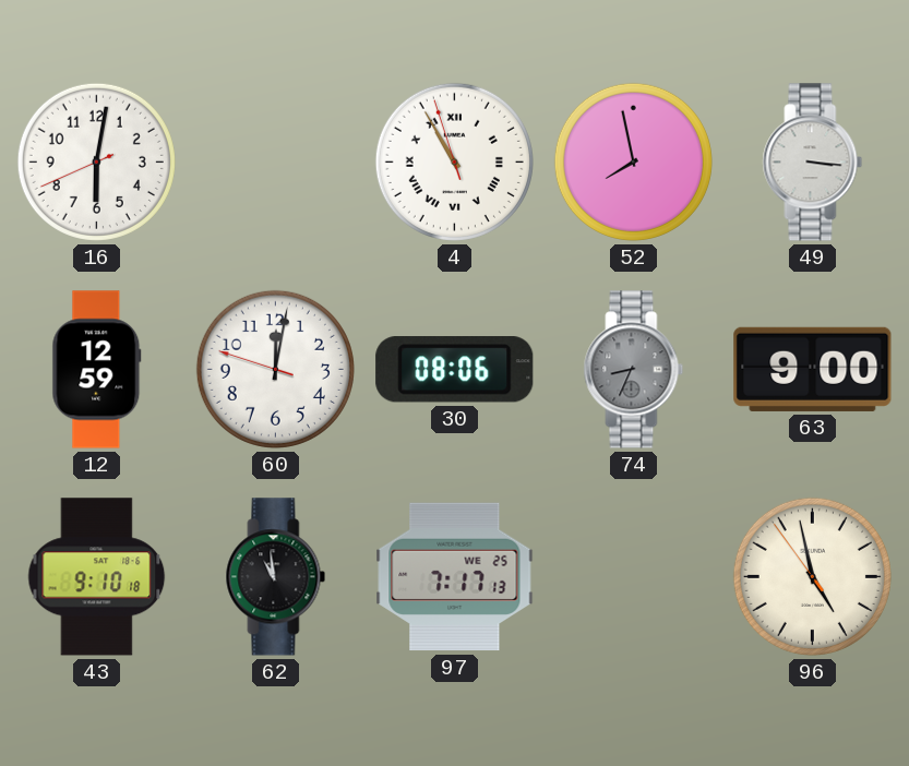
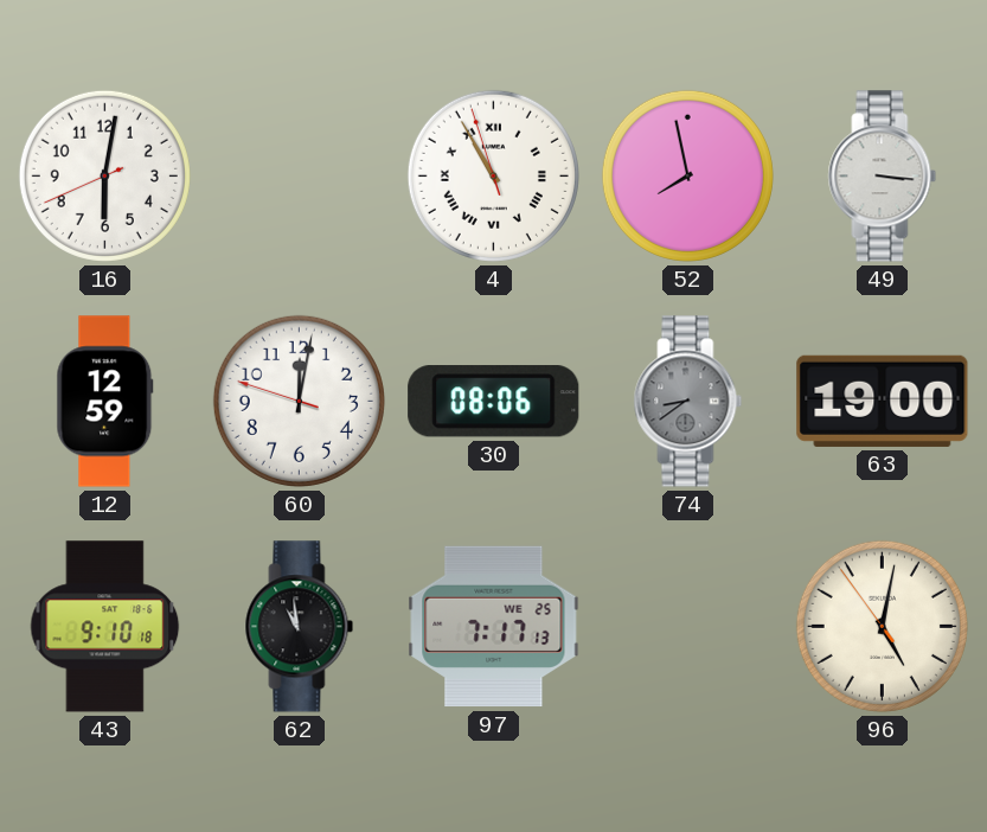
74: 8:34 -> 8:39 (688, 402)
63: 9:00 -> 19:00 (883, 401)
96: 4:57 -> 5:01 (882, 626)
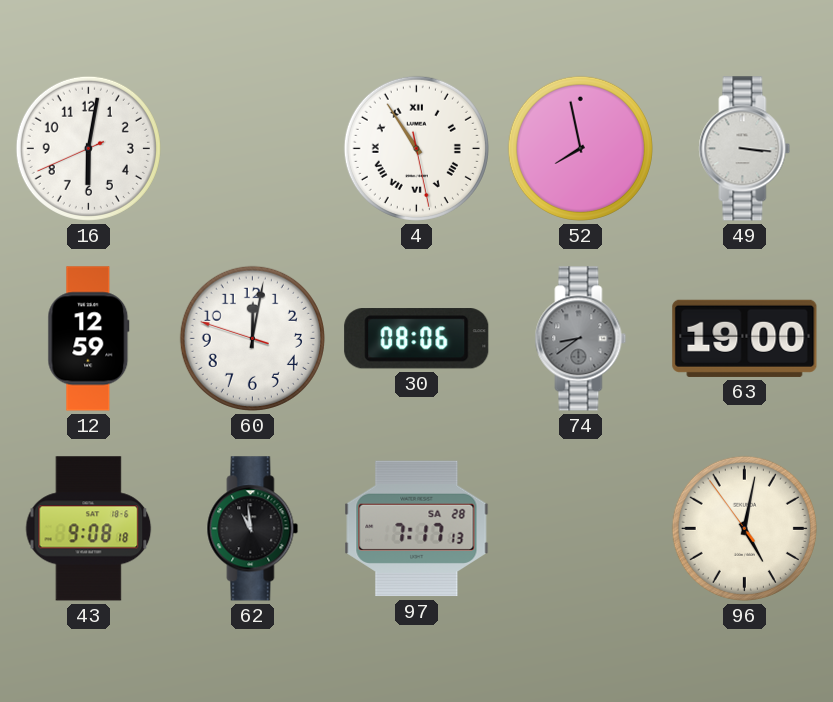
4: 10:54:57 -> 10:54:28 (416, 148)
43: 9:10 -> 9:08 (89, 529)
97 date: WE 25 -> SA 28 (417, 529)
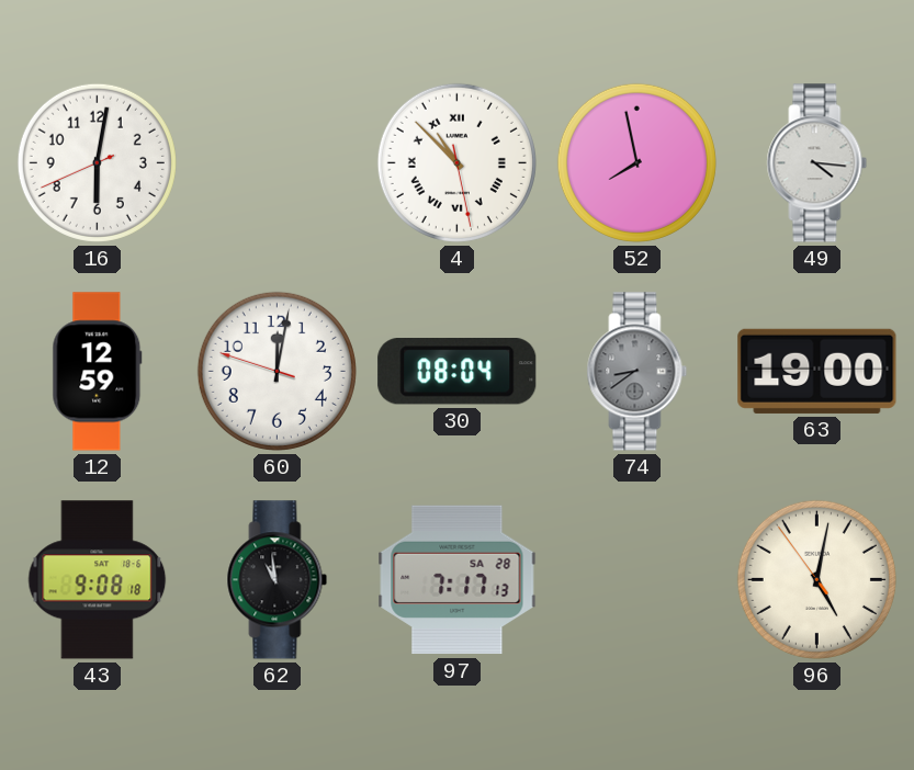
4: 10:54 -> 10:52 (456, 162)
49: 3:16 -> 4:16 (817, 163)
30: 08:06 -> 08:04 (458, 372)
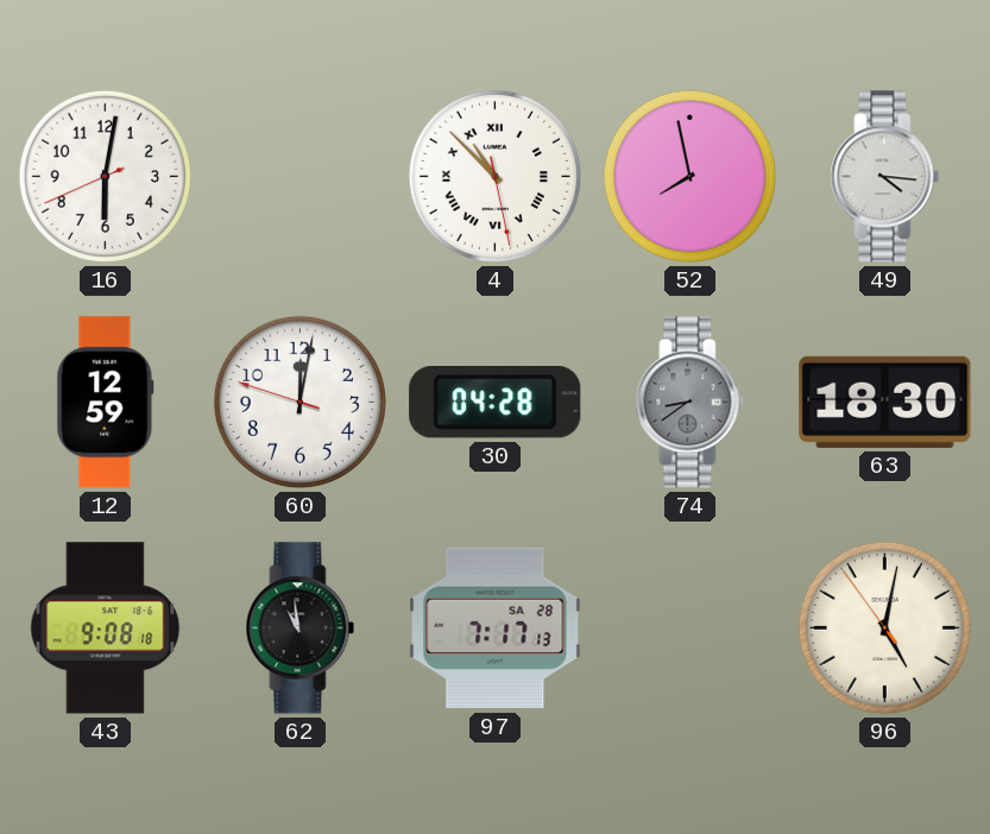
30: 08:04 -> 04:28 (496, 403)
63: 19:00 -> 18:30 (885, 402)
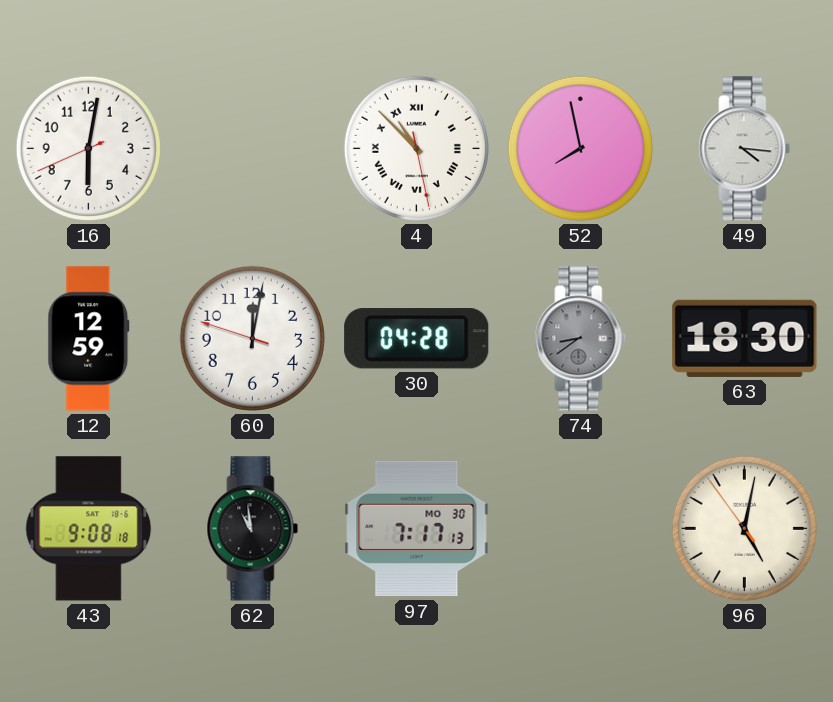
97 date: SA 28 -> MO 30 (417, 529)
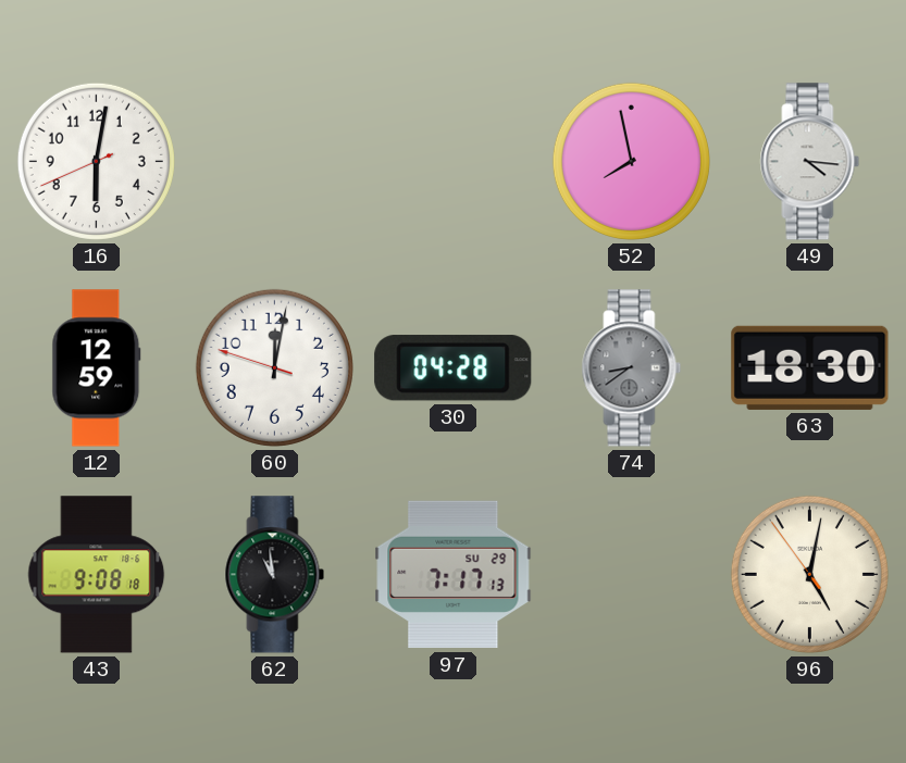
4: 10:52 -> none (416, 148)
97 date: MO 30 -> SU 29 (454, 575)
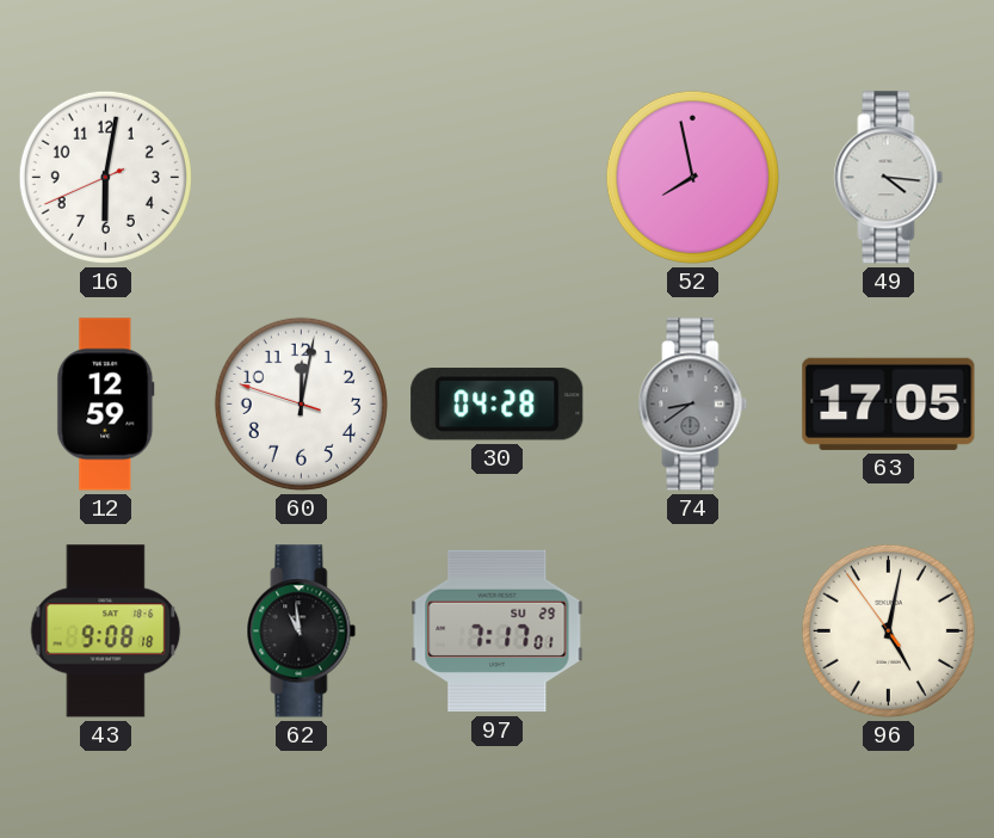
63: 18:30 -> 17:05 (889, 403)
97: 7:17:13 -> 7:17:01 (498, 631)
